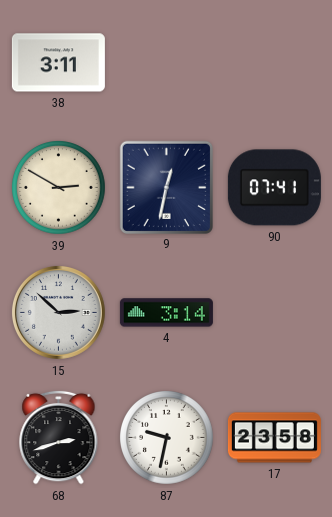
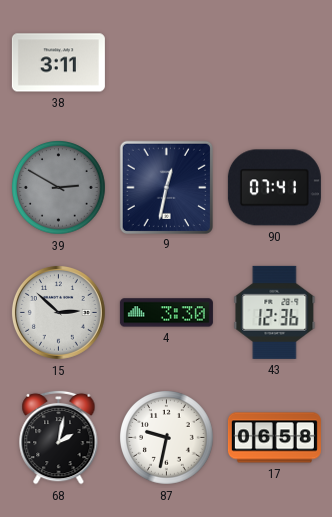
39 dial: cream -> grey (59, 188)
4: 3:14 -> 3:30 (166, 313)
43: none -> 12:36 (275, 312)
68: 2:42 -> 2:02 (59, 437)
17: 23:58 -> 06:58 (274, 438)
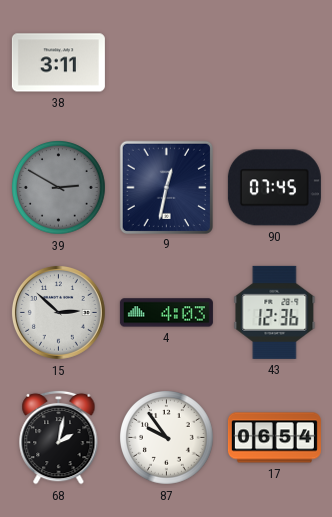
90: 07:41 -> 07:45 (274, 188)
4: 3:30 -> 4:03 (166, 313)
87: 9:32 -> 9:54 (167, 438)
17: 06:58 -> 06:54 (274, 438)
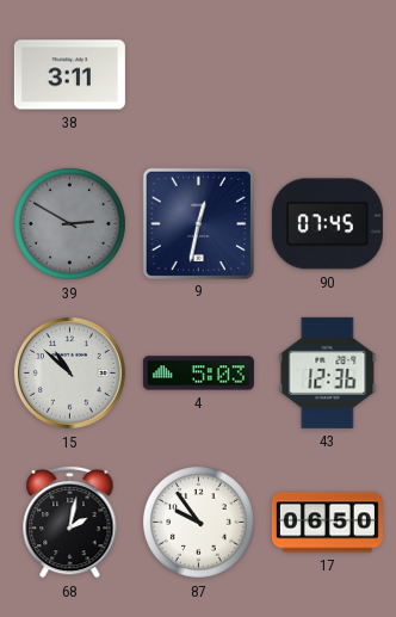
15: 2:52 -> 10:52 (69, 372)
4: 4:03 -> 5:03 (198, 374)
17: 06:54 -> 06:50 (327, 523)
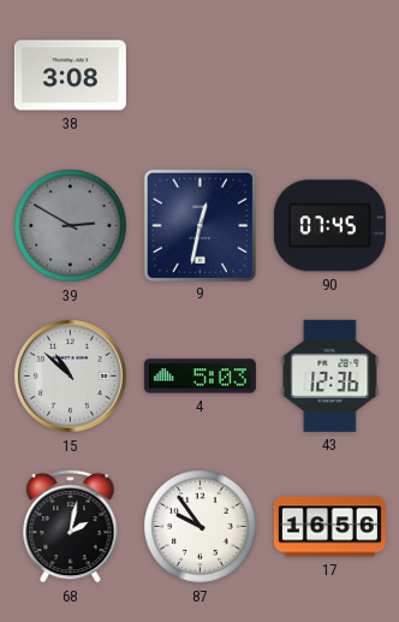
38: 3:11 -> 3:08 (70, 76)
17: 06:50 -> 16:56 (329, 527)
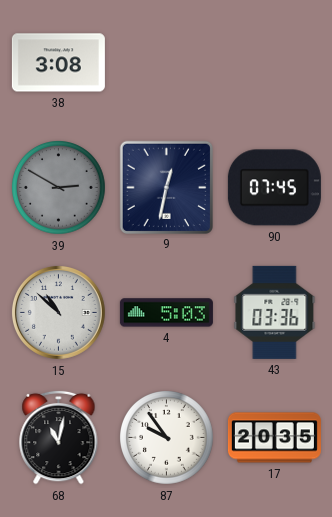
43: 12:36 -> 03:36 (275, 312)
68: 2:02 -> 11:02 (59, 437)
17: 16:56 -> 20:35 (274, 438)
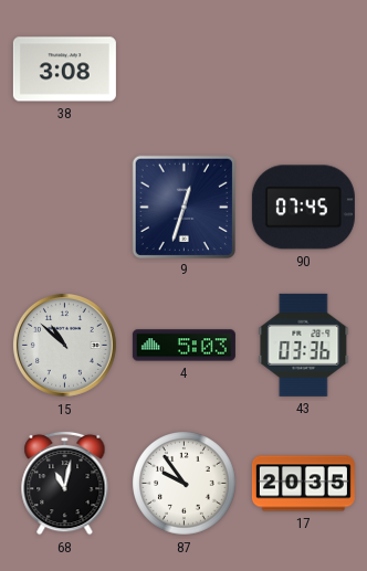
39: 2:50 -> none (59, 188)
9: 12:32 -> 12:33 (183, 207)
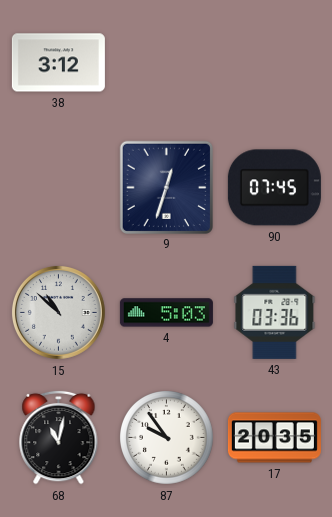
38: 3:08 -> 3:12 (58, 63)
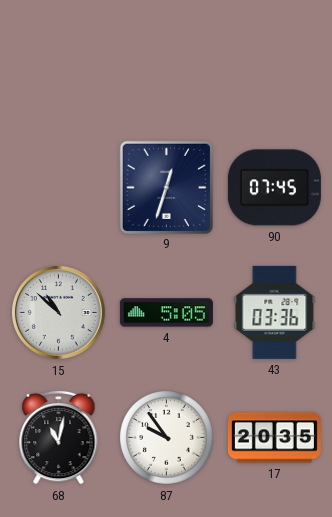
38: 3:12 -> none (58, 63)
4: 5:03 -> 5:05 (166, 313)
